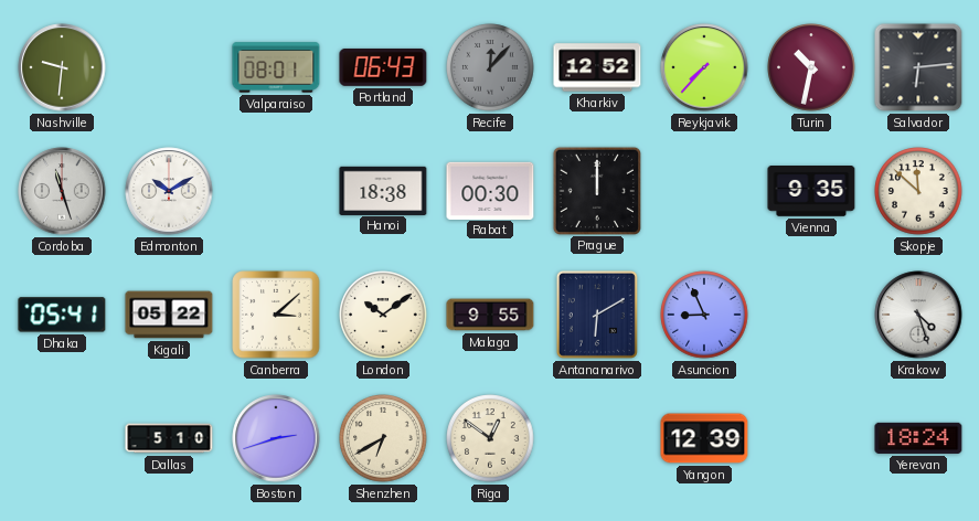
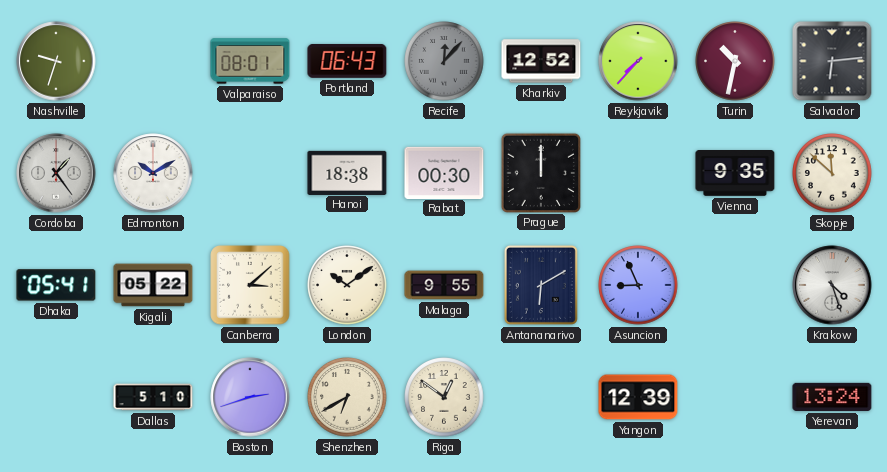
Nashville: 9:31 -> 9:33 (56, 61)
Cordoba: 11:27 -> 1:24 (56, 173)
Yerevan: 18:24 -> 13:24 (832, 397)
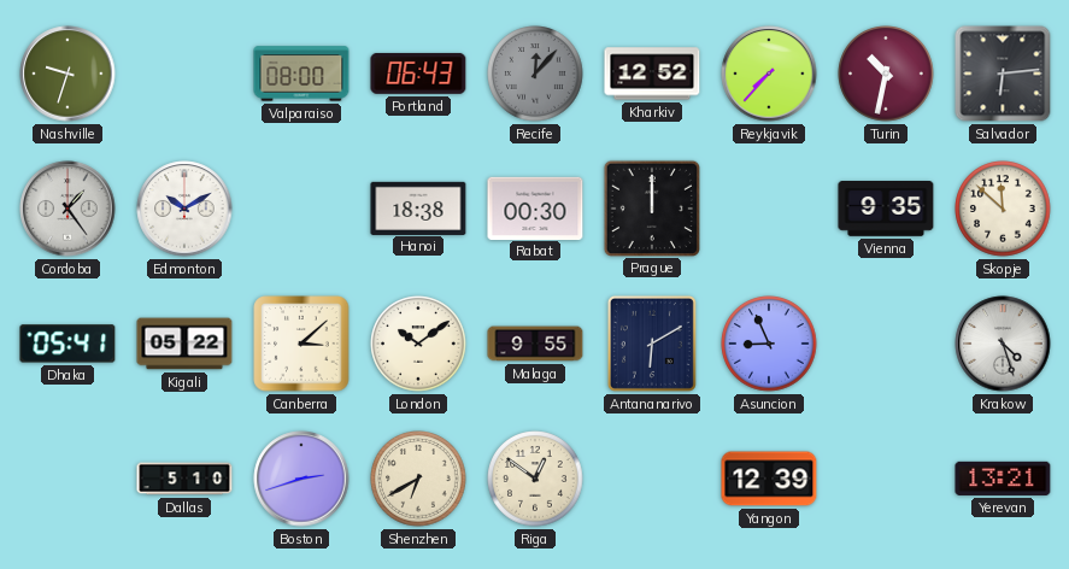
Valparaiso: 08:01 -> 08:00 (301, 74)
Yerevan: 13:24 -> 13:21 (1003, 479)
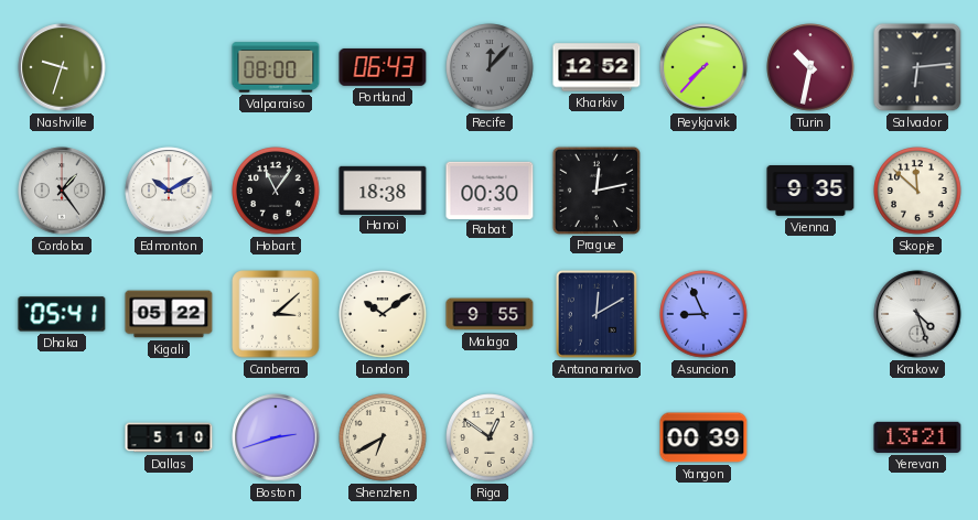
Hobart: none -> 11:06 (276, 191)
Prague: 12:00 -> 12:13 (595, 189)
Antananarivo: 6:10 -> 12:10 (597, 314)
Yangon: 12:39 -> 00:39 (703, 437)
